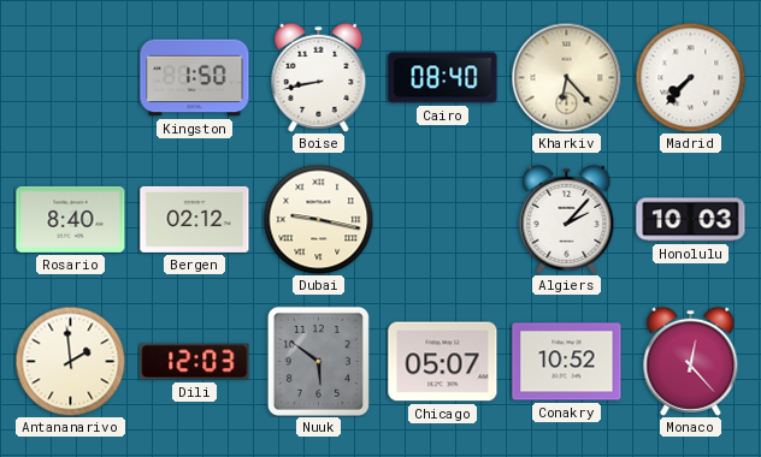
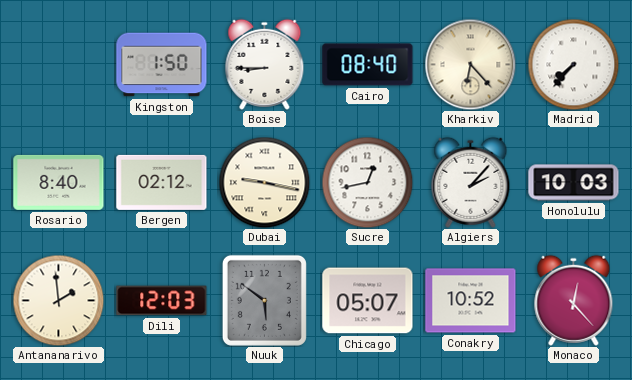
Boise: 8:43 -> 8:45 (265, 64)
Sucre: none -> 12:43 (367, 182)
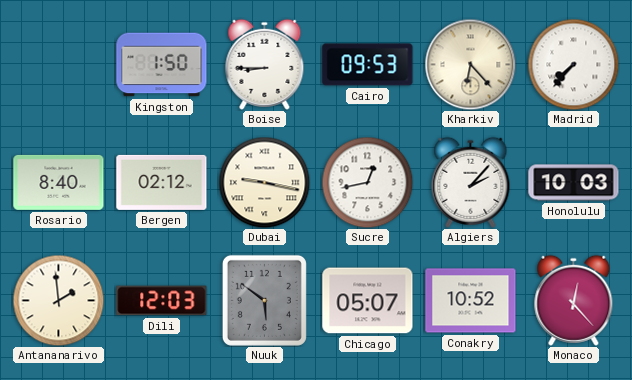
Cairo: 08:40 -> 09:53 (368, 65)
